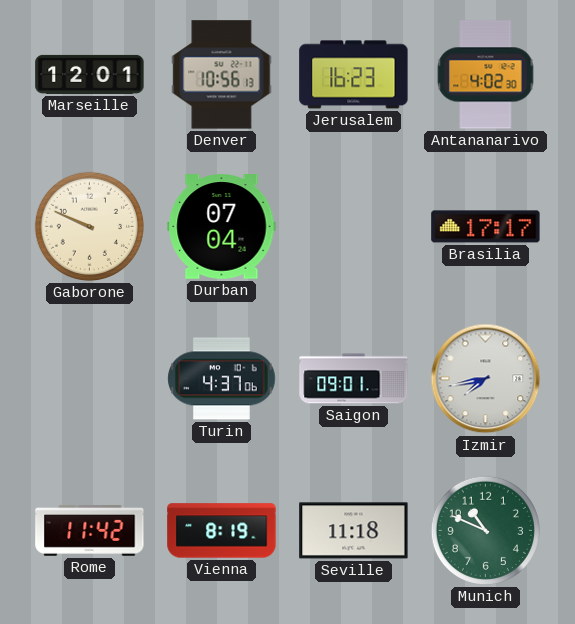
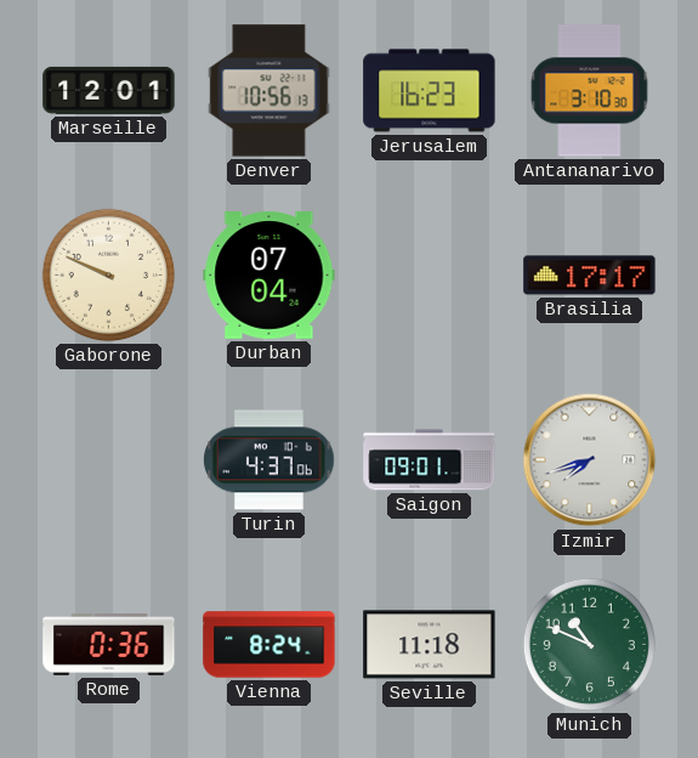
Antananarivo: 4:02 -> 3:10 (590, 91)
Izmir: 7:43 -> 7:42 (590, 460)
Rome: 11:42 -> 0:36 (109, 644)
Vienna: 8:19 -> 8:24 (269, 645)
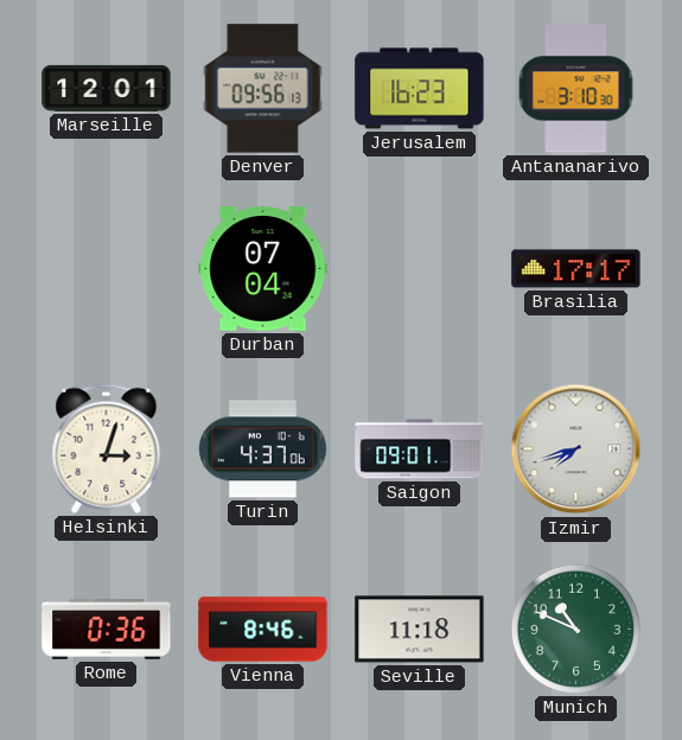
Denver: 10:56 -> 09:56 (263, 89)
Gaborone: 9:49 -> none (108, 275)
Helsinki: none -> 3:03 (107, 448)
Vienna: 8:24 -> 8:46 (263, 630)
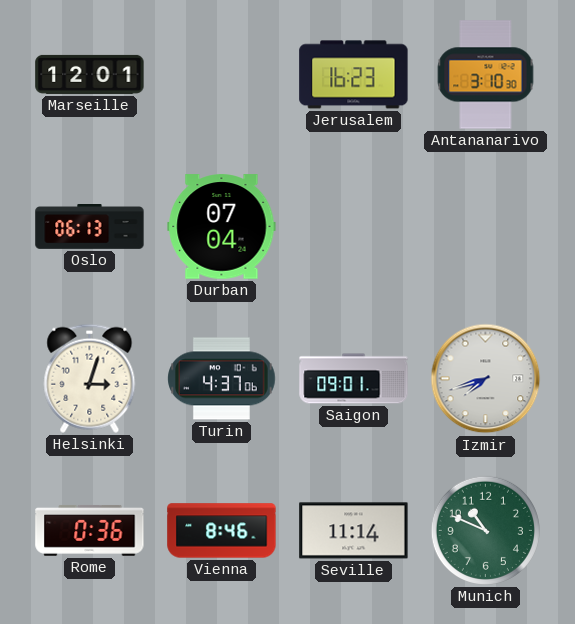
Denver: 09:56 -> none (263, 89)
Oslo: none -> 06:13 (90, 227)
Brasilia: 17:17 -> none (576, 269)
Seville: 11:18 -> 11:14 (354, 531)
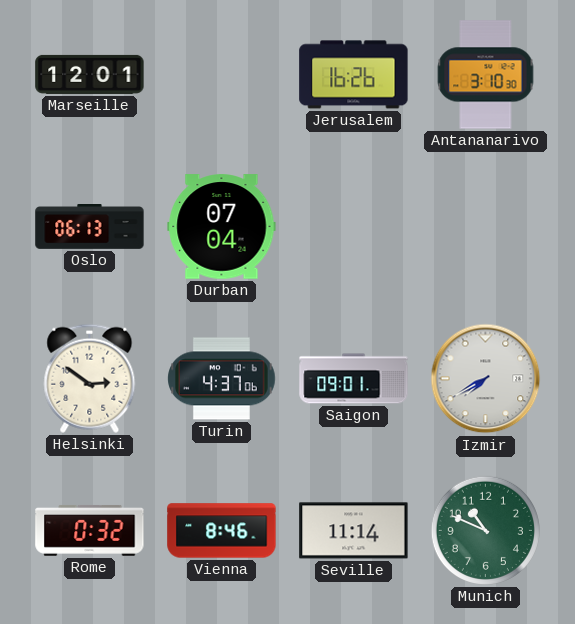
Jerusalem: 16:23 -> 16:26 (354, 75)
Helsinki: 3:03 -> 2:51 (90, 378)
Izmir: 7:42 -> 7:40 (486, 379)
Rome: 0:36 -> 0:32 (90, 530)
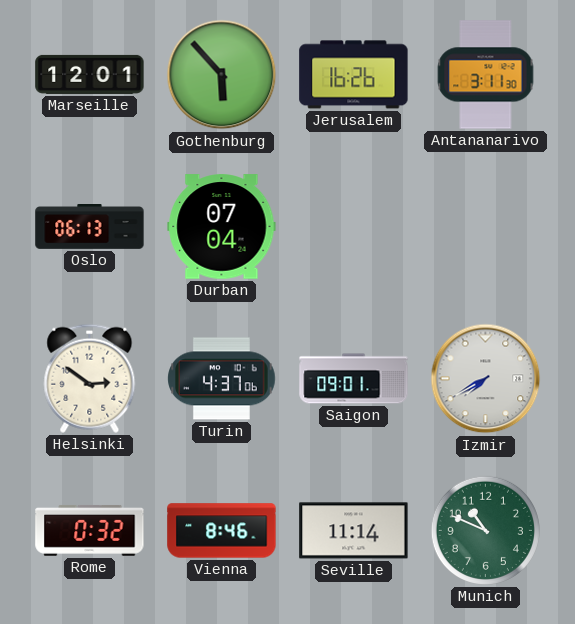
Gothenburg: none -> 5:53 (222, 75)
Antananarivo: 3:10 -> 3:11 (486, 75)
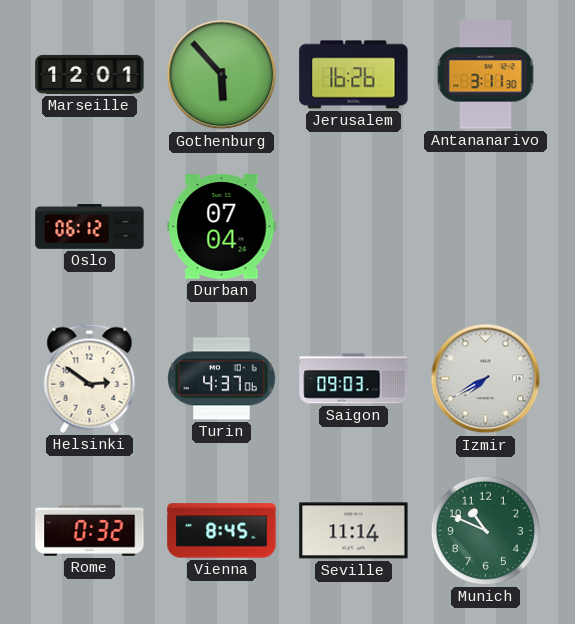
Oslo: 06:13 -> 06:12 (90, 227)
Saigon: 09:01 -> 09:03 (354, 379)
Vienna: 8:46 -> 8:45 (222, 531)
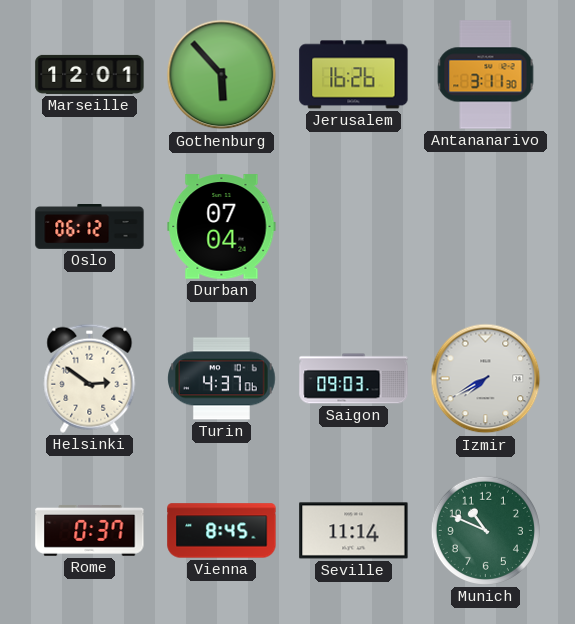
Rome: 0:32 -> 0:37 (90, 530)
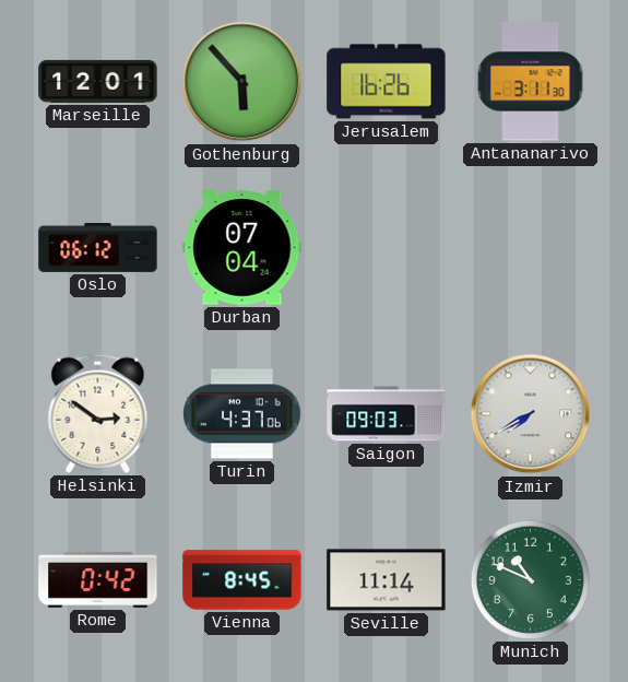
Rome: 0:37 -> 0:42 (98, 579)
